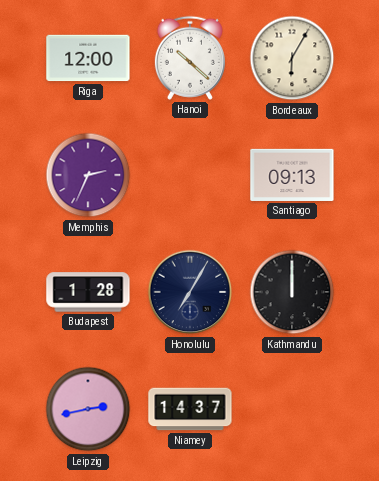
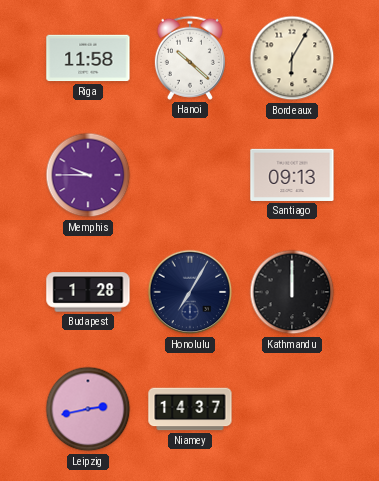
Riga: 12:00 -> 11:58 (88, 58)
Memphis: 2:34 -> 9:45 (88, 175)
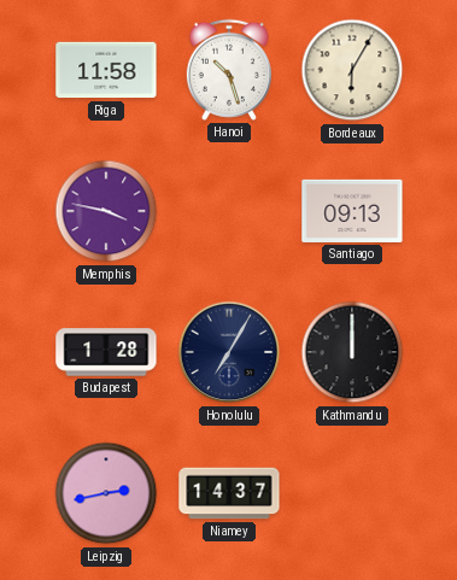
Hanoi: 10:22 -> 10:27 (229, 70)
Memphis: 9:45 -> 3:47 (106, 211)
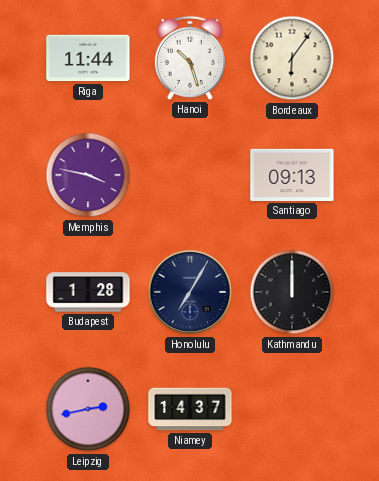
Riga: 11:58 -> 11:44 (88, 58)
Bordeaux: 6:05 -> 6:06 (292, 58)
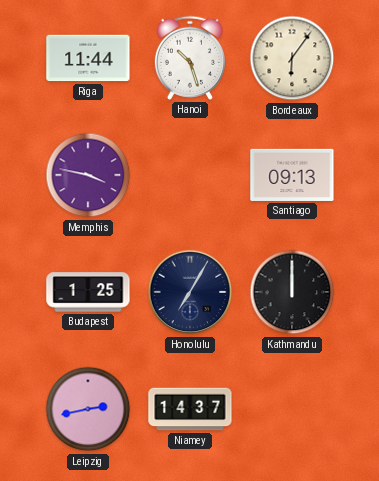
Budapest: 1:28 -> 1:25 (88, 292)
